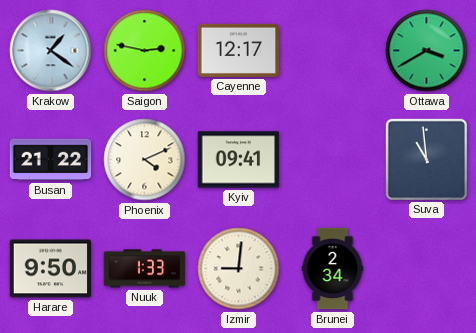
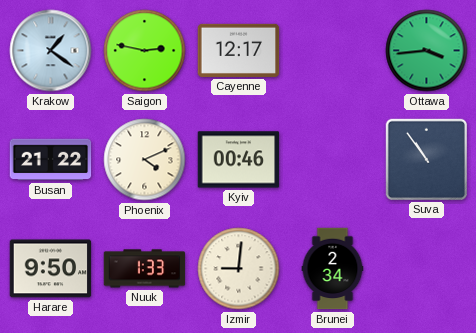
Ottawa: 3:40 -> 3:44 (427, 51)
Kyiv: 09:41 -> 00:46 (239, 160)
Suva: 10:59 -> 10:54 (426, 159)
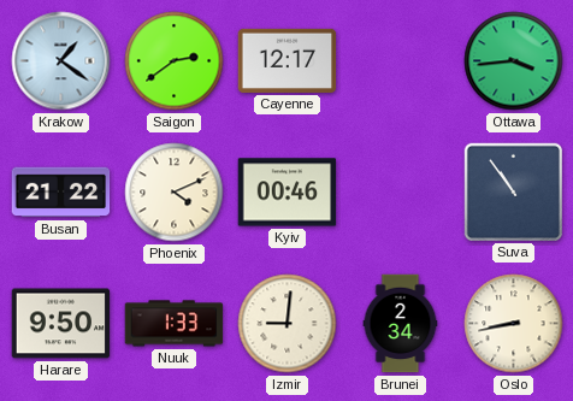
Saigon: 2:47 -> 2:39 (175, 61)
Oslo: none -> 8:43 (514, 324)
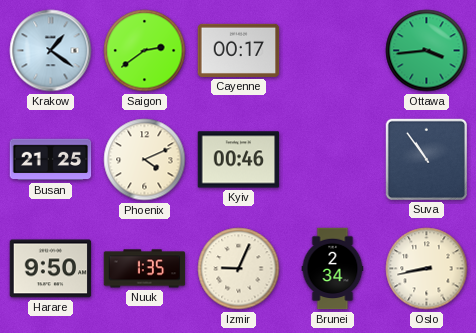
Cayenne: 12:17 -> 00:17 (239, 50)
Busan: 21:22 -> 21:25 (51, 160)
Nuuk: 1:33 -> 1:35 (145, 269)
Izmir: 9:01 -> 9:04 (239, 269)
